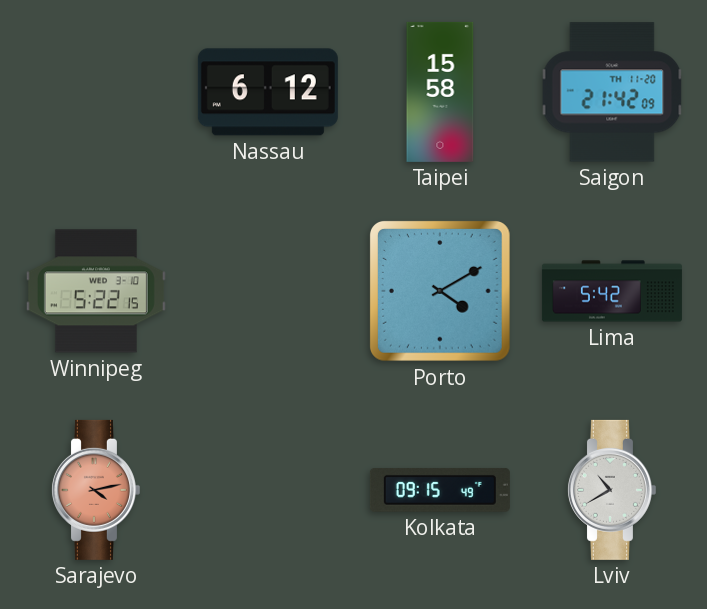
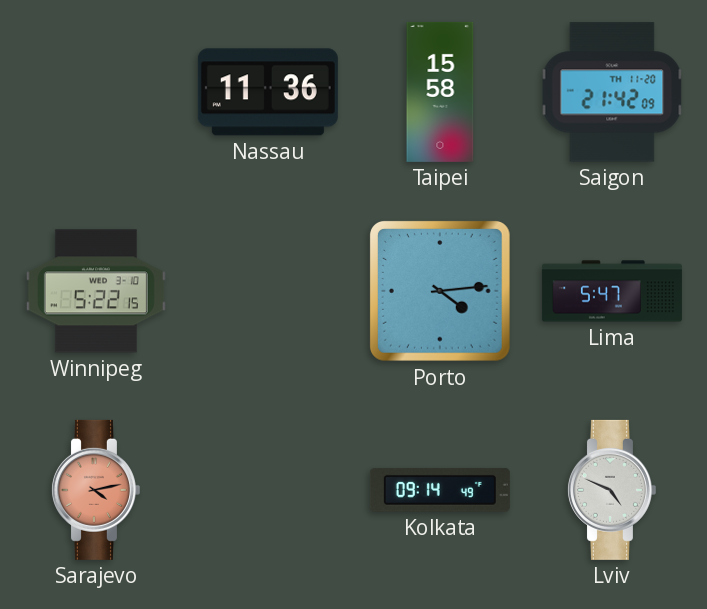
Nassau: 6:12 -> 11:36 (268, 92)
Porto: 4:10 -> 4:14 (440, 291)
Lima: 5:42 -> 5:47 (612, 291)
Kolkata: 09:15 -> 09:14 (440, 490)
Lviv: 10:40 -> 4:49 (611, 490)
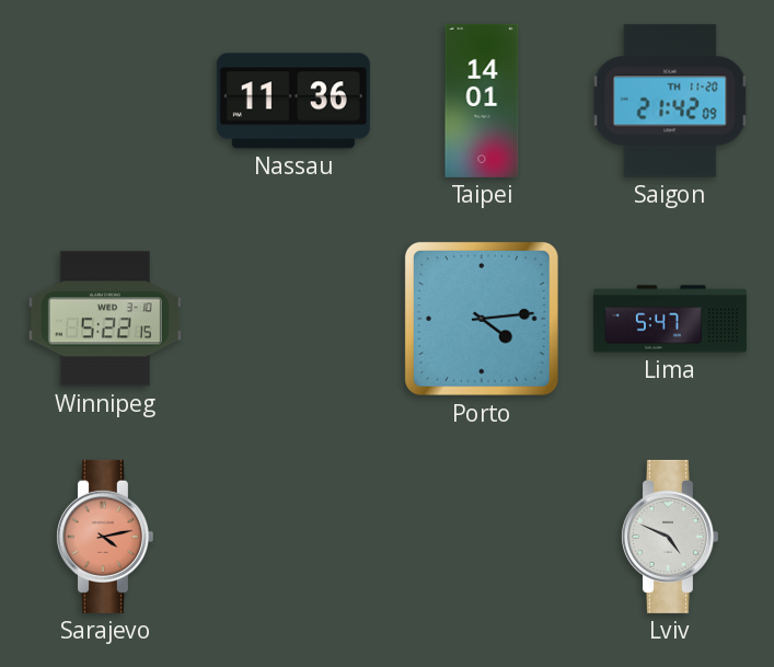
Taipei: 15:58 -> 14:01 (482, 101)
Kolkata: 09:14 -> none (440, 490)
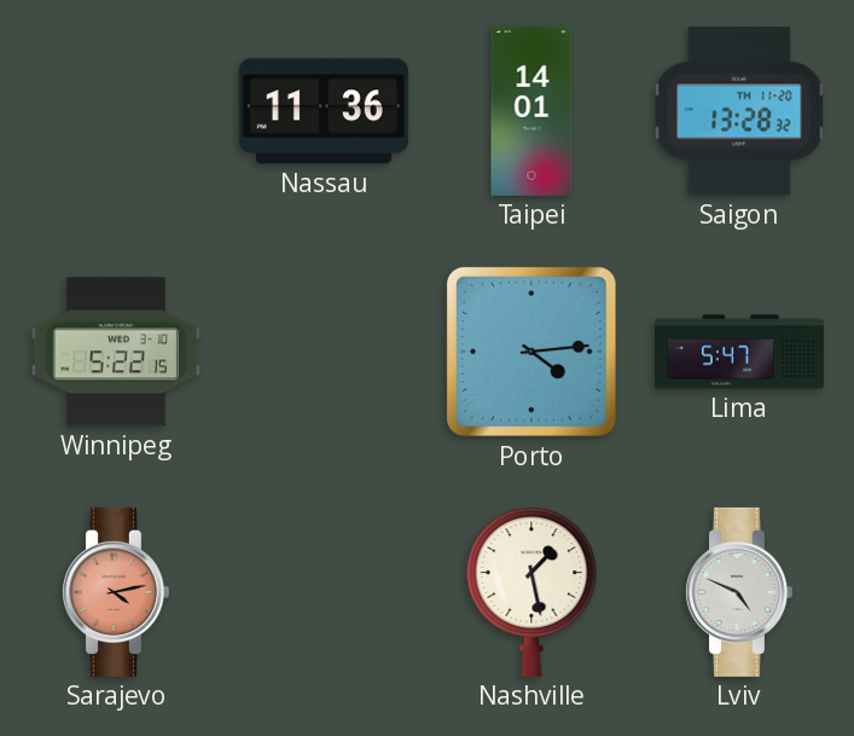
Saigon: 21:42 -> 13:28 (739, 111)
Nashville: none -> 1:28 (531, 592)
